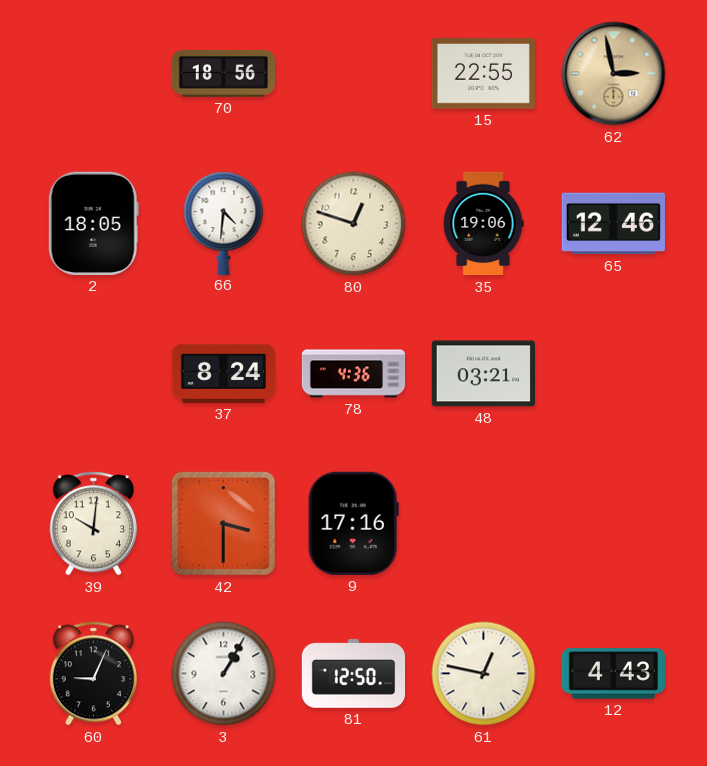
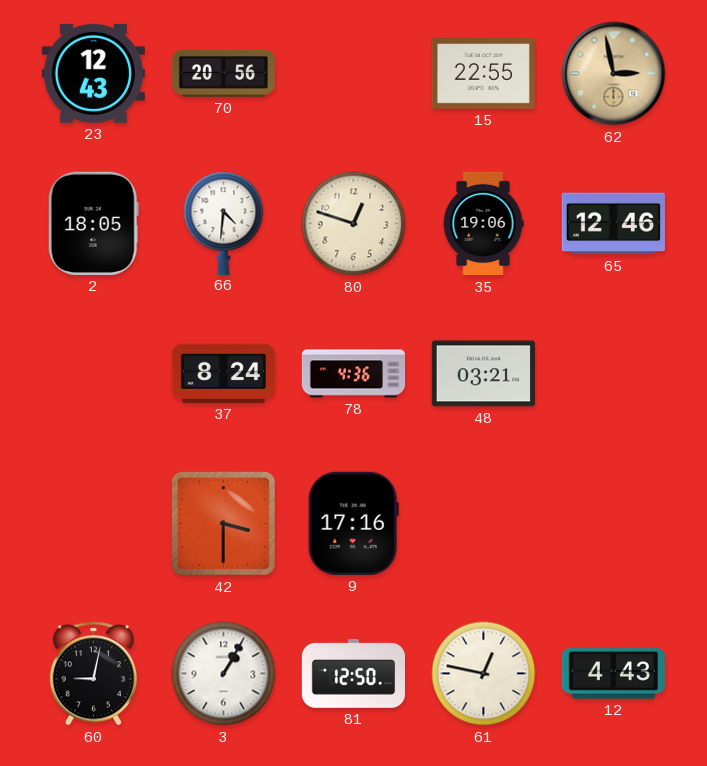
23: none -> 12:43 (93, 73)
70: 18:56 -> 20:56 (223, 74)
39: 10:01 -> none (94, 524)
60: 9:04 -> 9:02 (94, 674)
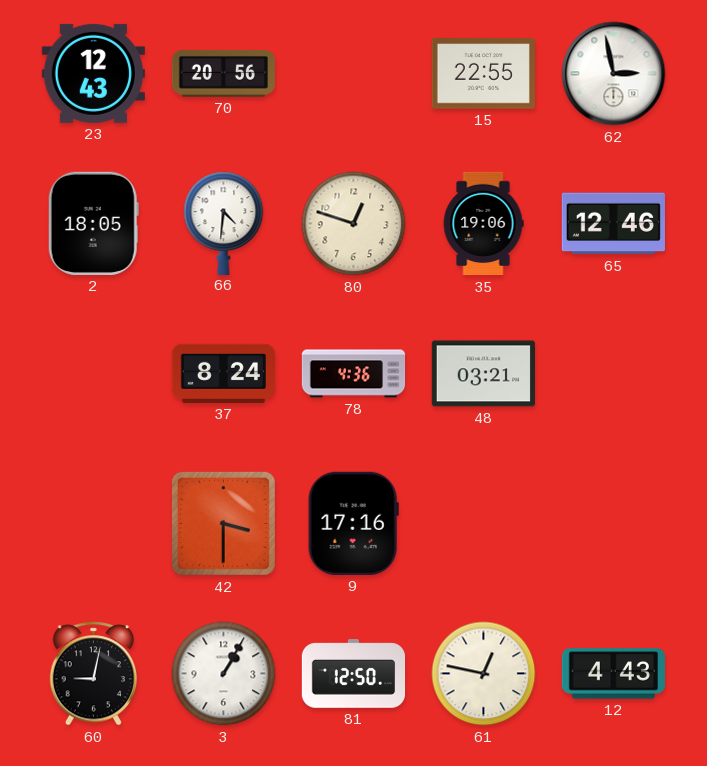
62 dial: champagne -> white (614, 74)
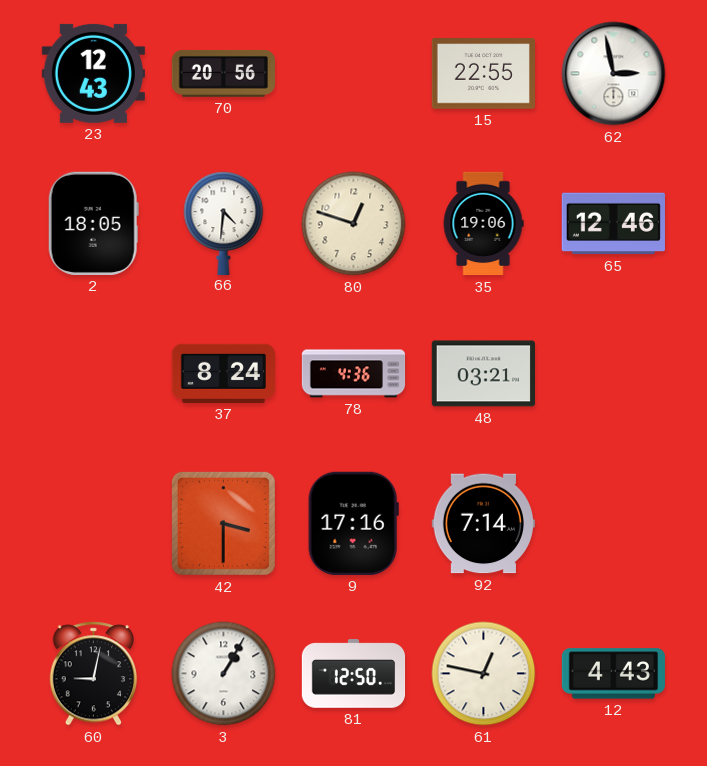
92: none -> 7:14 (483, 524)
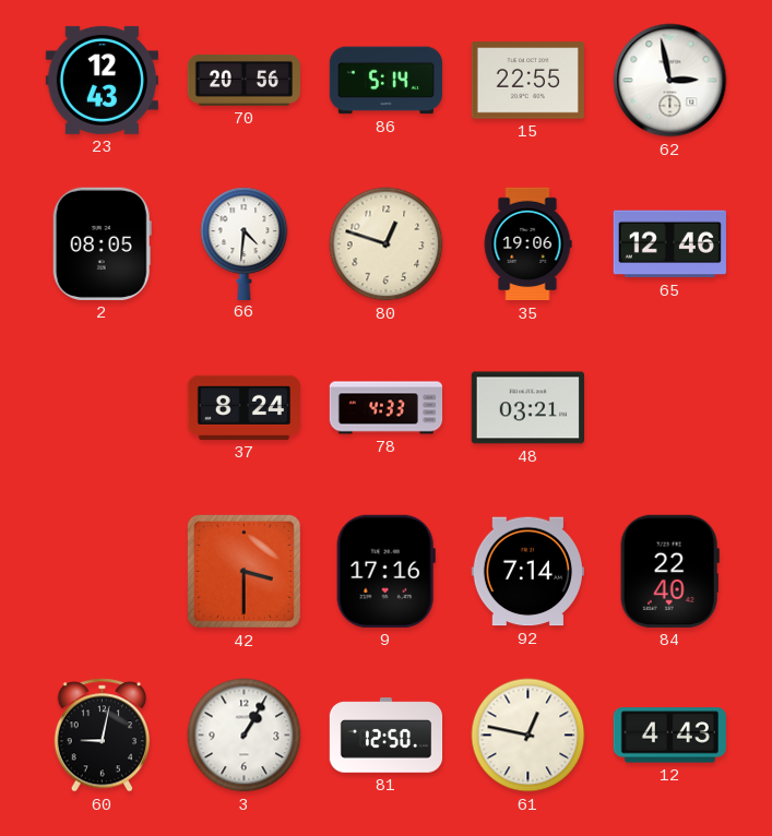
86: none -> 5:14 (385, 81)
2: 18:05 -> 08:05 (102, 243)
78: 4:36 -> 4:33 (387, 408)
84: none -> 22:40 (669, 571)
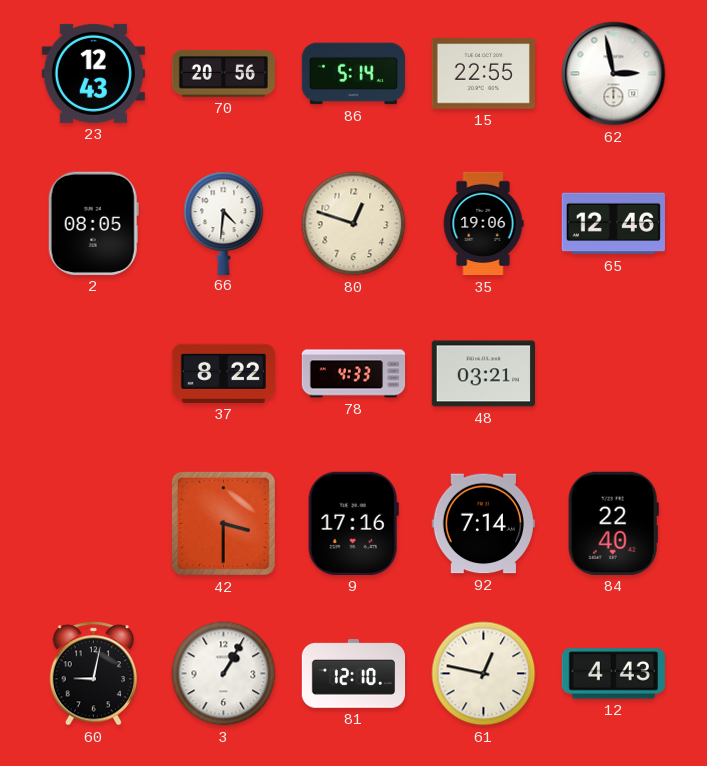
37: 8:24 -> 8:22 (223, 373)
81: 12:50 -> 12:10 (354, 674)
